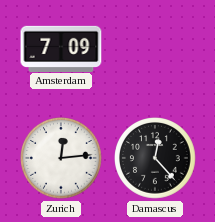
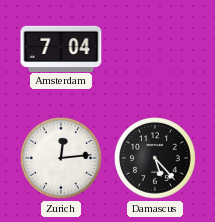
Amsterdam: 7:09 -> 7:04 (61, 48)
Damascus: 12:23 -> 5:23 (156, 159)
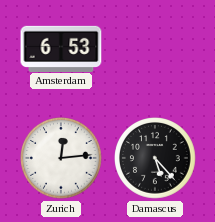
Amsterdam: 7:04 -> 6:53 (61, 48)
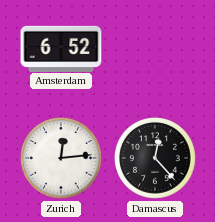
Amsterdam: 6:53 -> 6:52 (61, 48)
Damascus: 5:23 -> 12:23 (156, 159)
